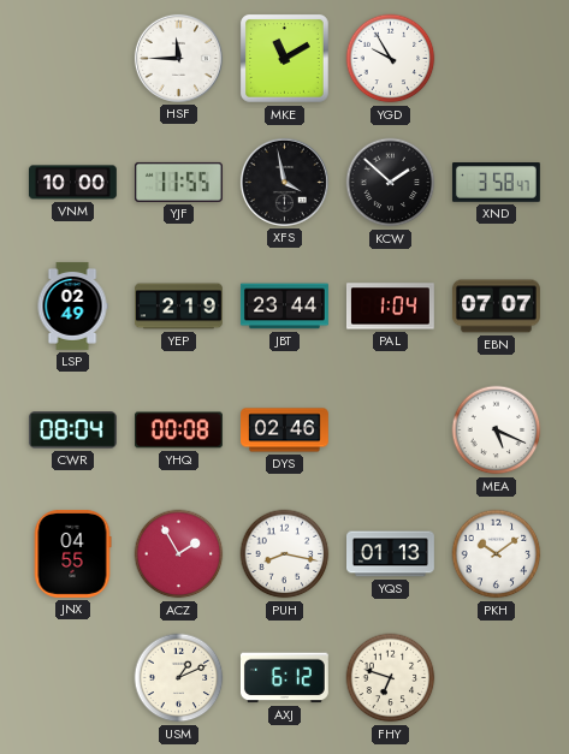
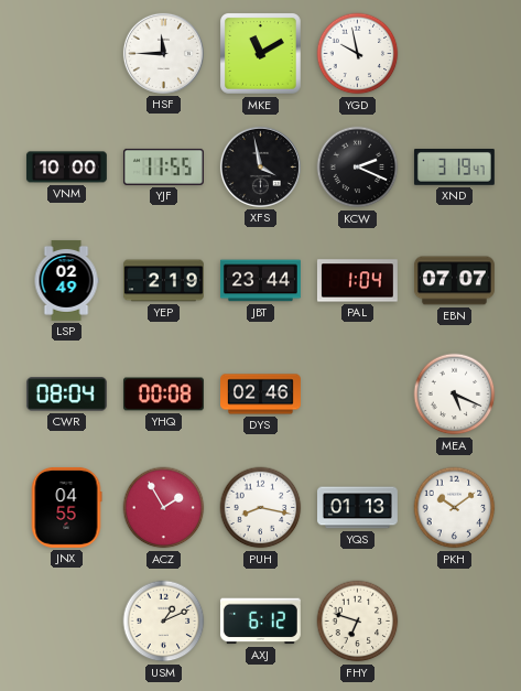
YGD: 9:55 -> 9:58 (358, 54)
KCW: 1:52 -> 2:19 (358, 168)
XND: 3:58 -> 3:19 (454, 168)
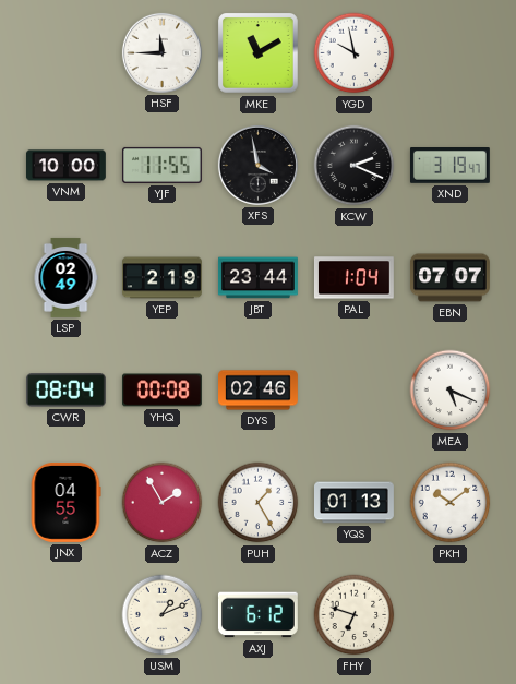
PUH: 8:17 -> 1:25 (259, 503)
